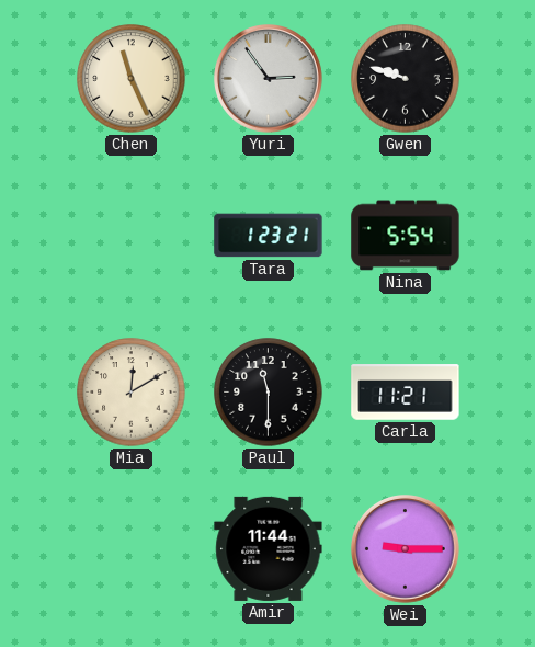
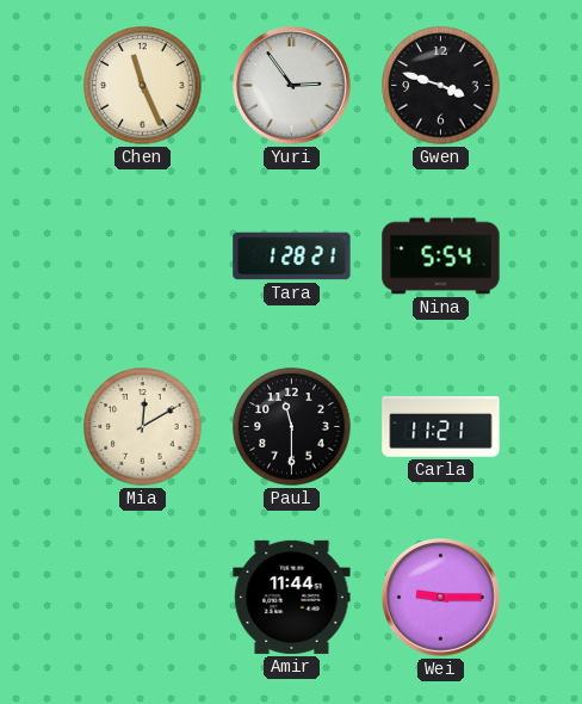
Gwen: 9:48 -> 3:48 (441, 86)
Tara: 1:23 -> 1:28 (292, 257)
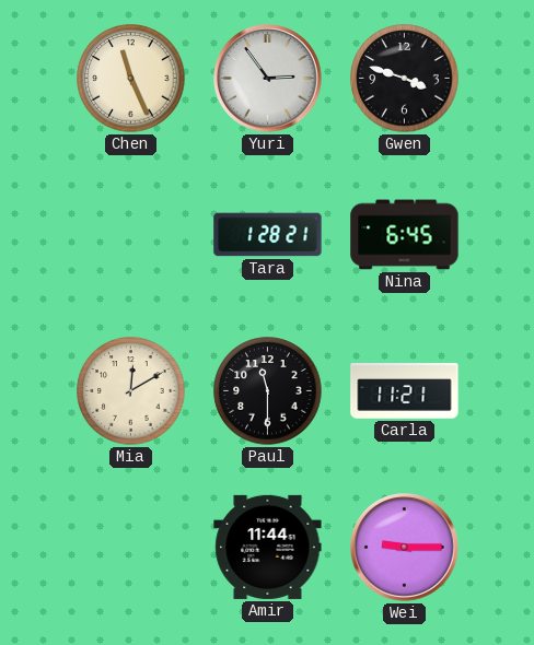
Nina: 5:54 -> 6:45 (405, 235)
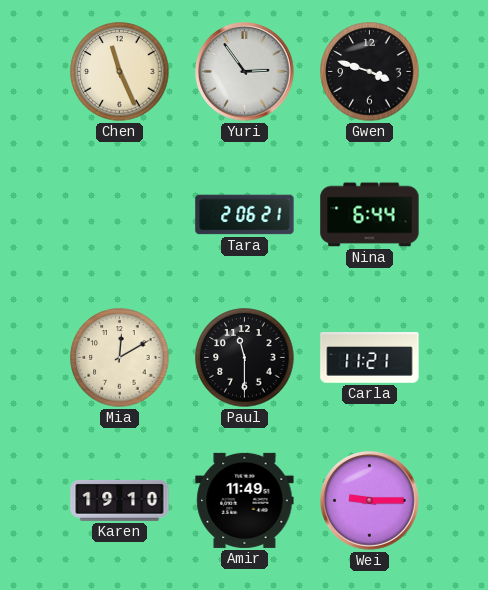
Tara: 1:28 -> 2:06 (245, 215)
Nina: 6:45 -> 6:44 (370, 215)
Karen: none -> 19:10 (120, 500)
Amir: 11:44 -> 11:49 (245, 500)
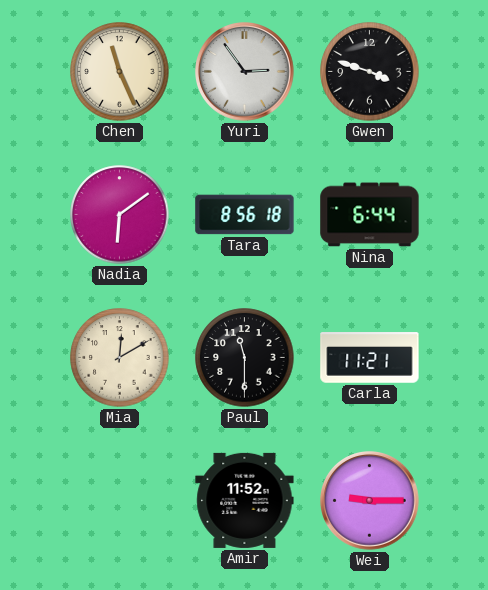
Nadia: none -> 6:09 (120, 215)
Tara: 2:06 -> 8:56 (245, 215)
Karen: 19:10 -> none (120, 500)
Amir: 11:49 -> 11:52 (245, 500)
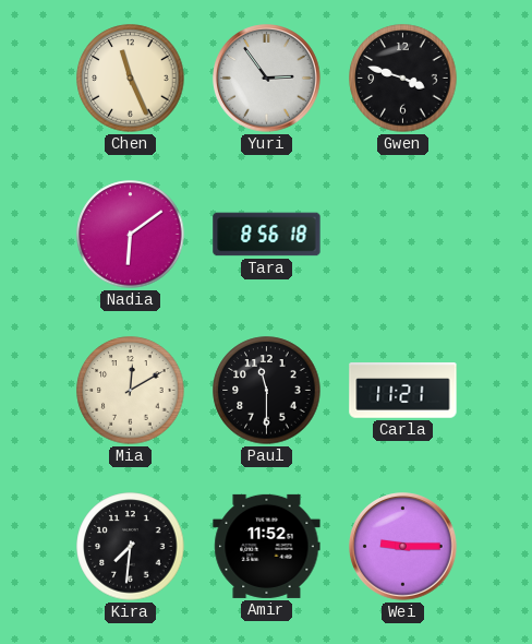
Nina: 6:44 -> none (370, 215)
Kira: none -> 7:31 (131, 547)
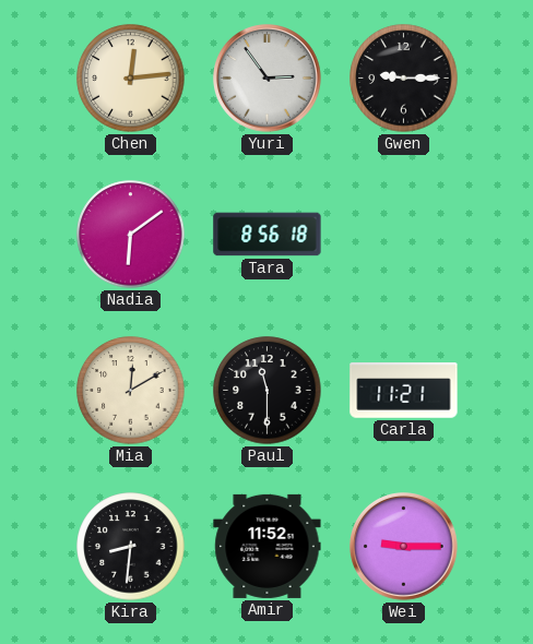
Chen: 11:26 -> 12:14 (131, 79)
Gwen: 3:48 -> 9:15 (404, 79)
Kira: 7:31 -> 8:31 (131, 547)
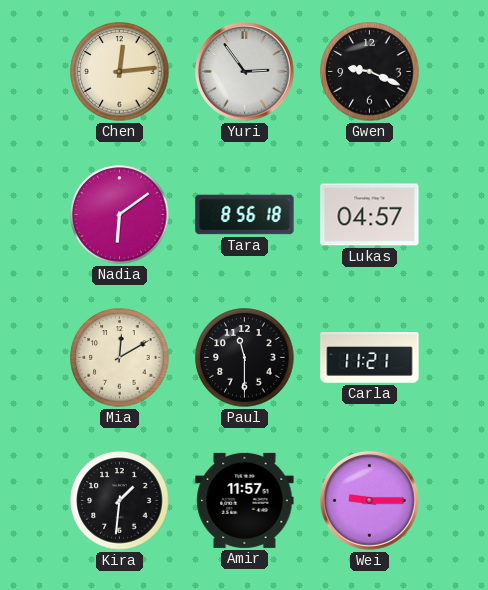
Gwen: 9:15 -> 9:19 (370, 72)
Lukas: none -> 04:57 (370, 215)
Kira: 8:31 -> 1:31 (120, 501)
Amir: 11:52 -> 11:57 (245, 500)
